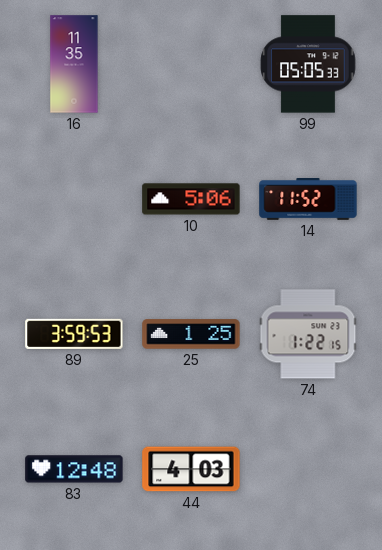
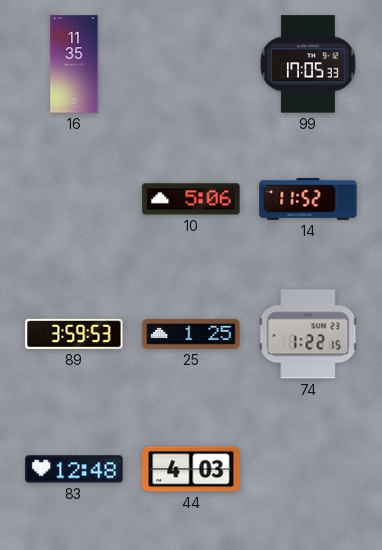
99: 05:05 -> 17:05 (308, 64)
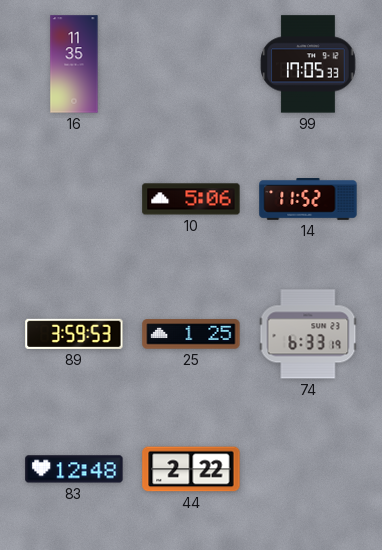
74: 1:22 -> 6:33 (308, 334)
44: 4:03 -> 2:22 (191, 469)
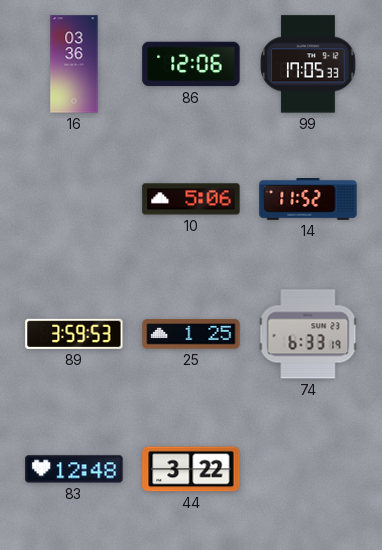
16: 11:35 -> 03:36 (74, 64)
86: none -> 12:06 (191, 64)
44: 2:22 -> 3:22 (191, 469)
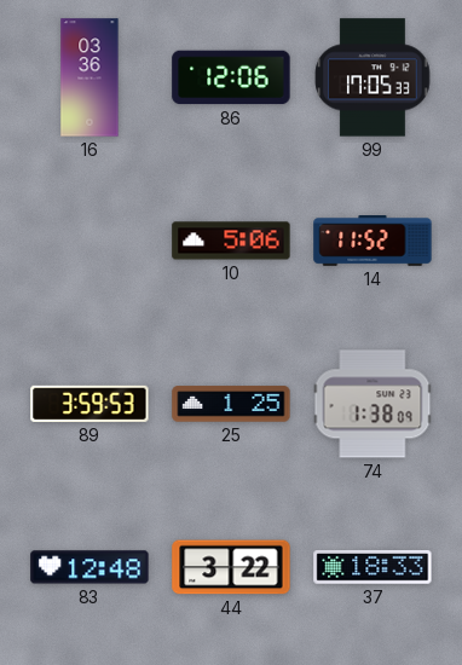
74: 6:33 -> 1:38 (373, 404)
37: none -> 18:33 (373, 567)
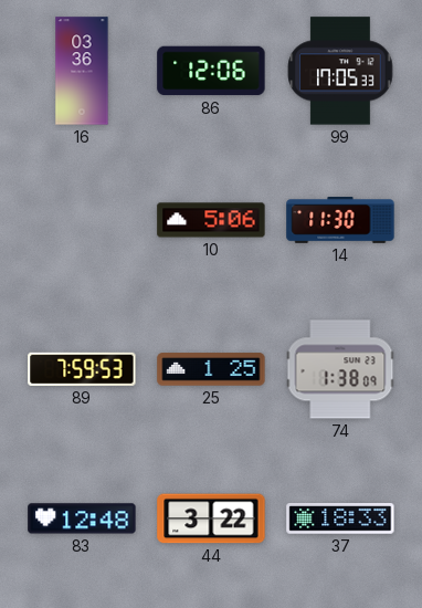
14: 11:52 -> 11:30 (340, 221)
89: 3:59 -> 7:59 (82, 369)
